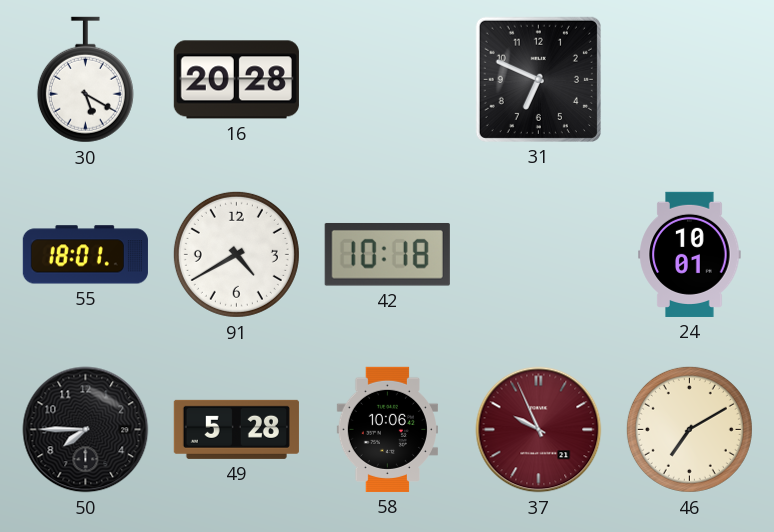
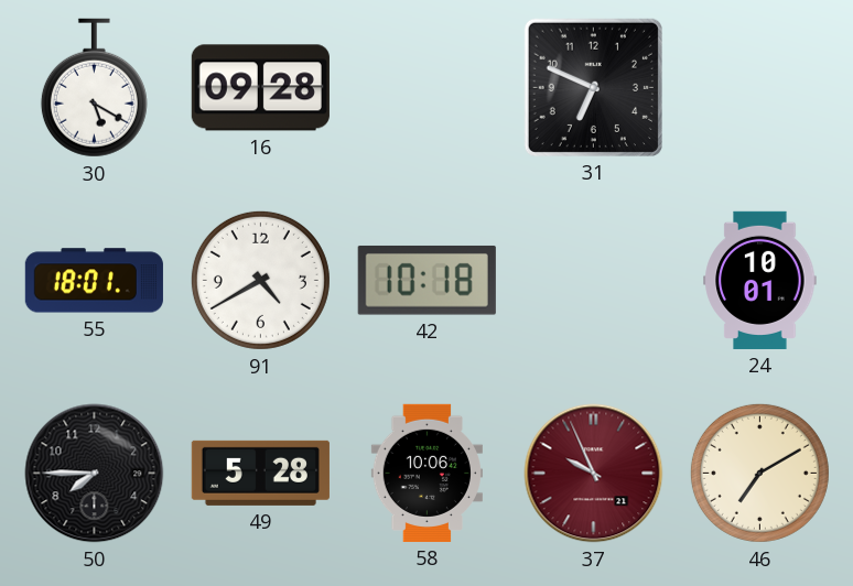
16: 20:28 -> 09:28 (260, 88)
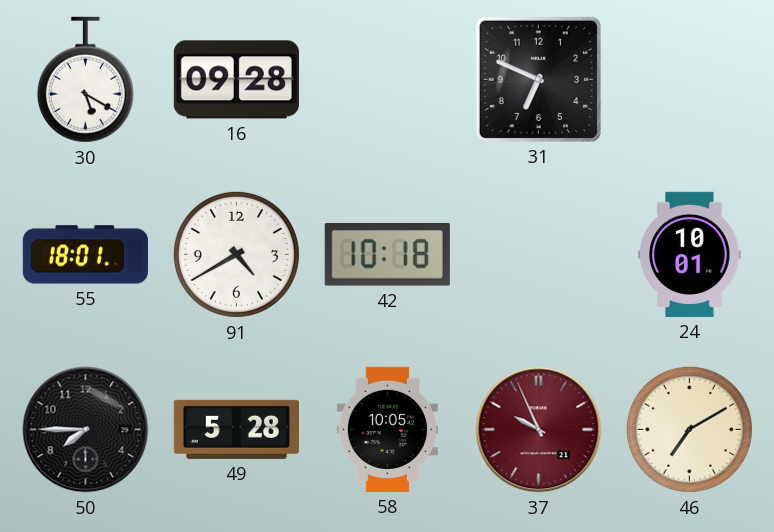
58: 10:06 -> 10:05 (387, 429)
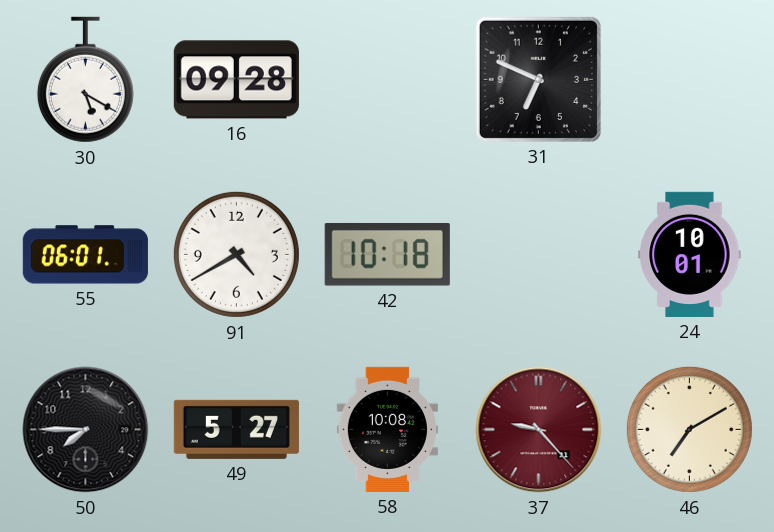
55: 18:01 -> 06:01 (85, 255)
49: 5:28 -> 5:27 (236, 429)
58: 10:05 -> 10:08 (387, 429)
37: 9:56 -> 9:23 (539, 430)
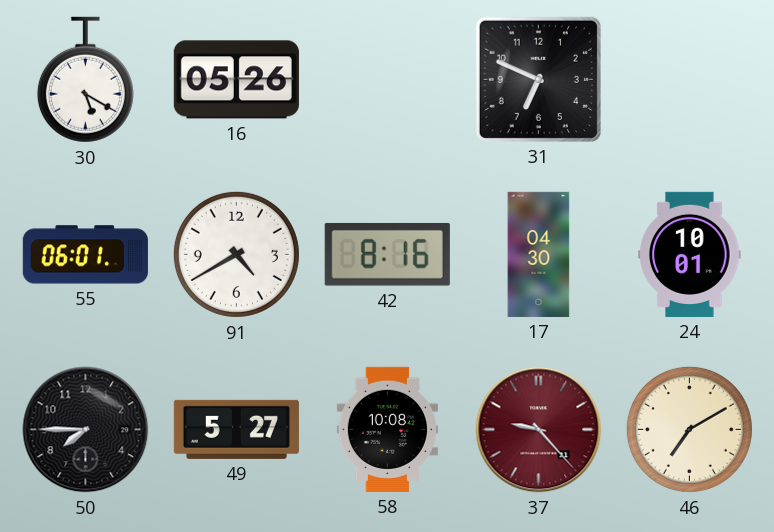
16: 09:28 -> 05:26 (236, 80)
42: 10:18 -> 8:16 (387, 254)
17: none -> 04:30 (539, 254)
